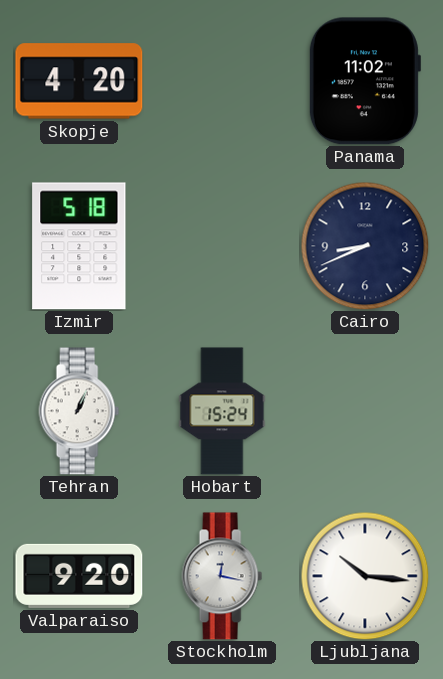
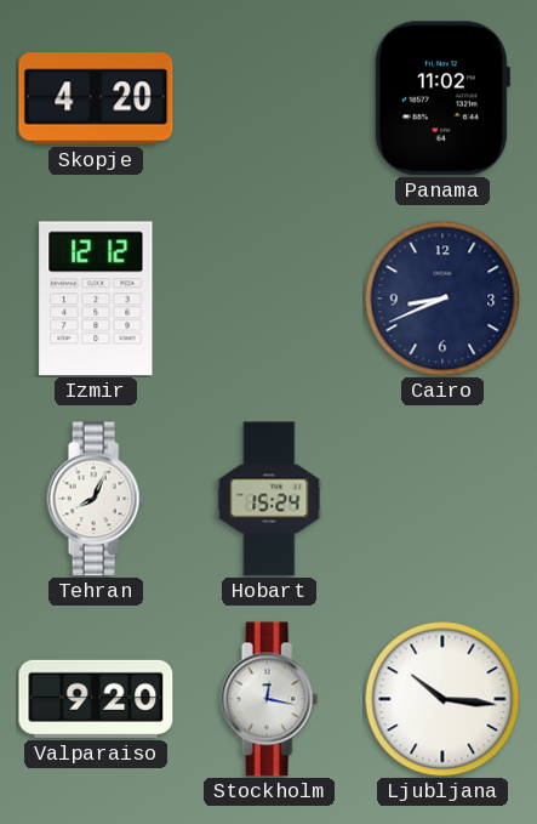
Izmir: 5:18 -> 12:12 (96, 299)
Tehran: 1:04 -> 8:04 (96, 499)
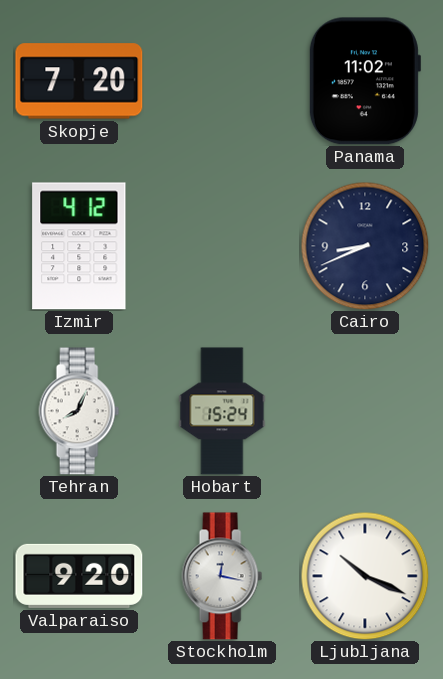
Skopje: 4:20 -> 7:20 (79, 81)
Izmir: 12:12 -> 4:12 (79, 246)
Ljubljana: 10:16 -> 10:19 (365, 576)
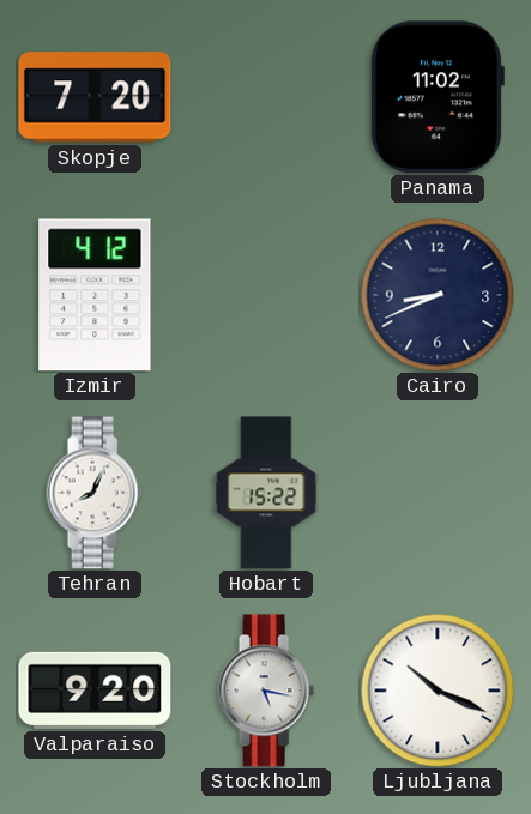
Hobart: 15:24 -> 15:22 (266, 493)
Stockholm: 12:17 -> 5:17 (266, 691)
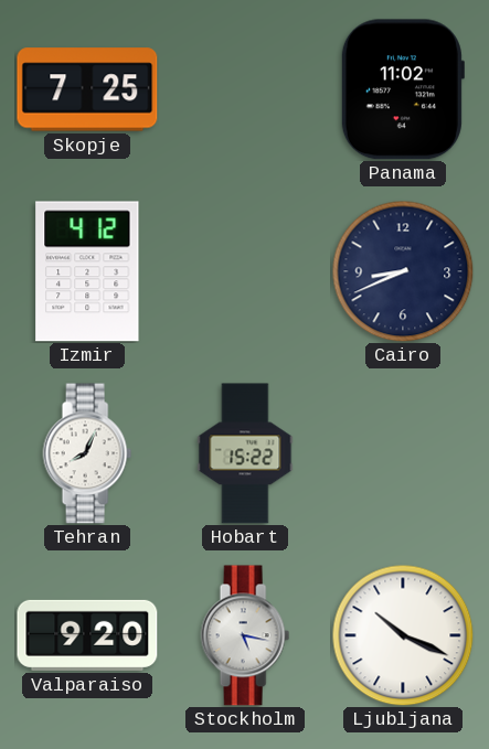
Skopje: 7:20 -> 7:25 (87, 89)
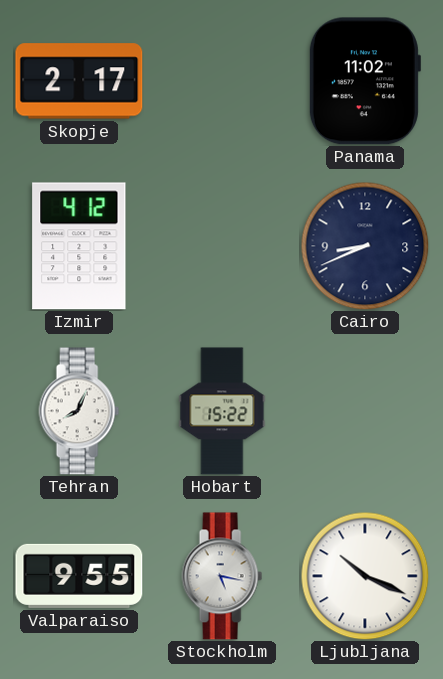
Skopje: 7:25 -> 2:17 (79, 81)
Valparaiso: 9:20 -> 9:55 (79, 576)
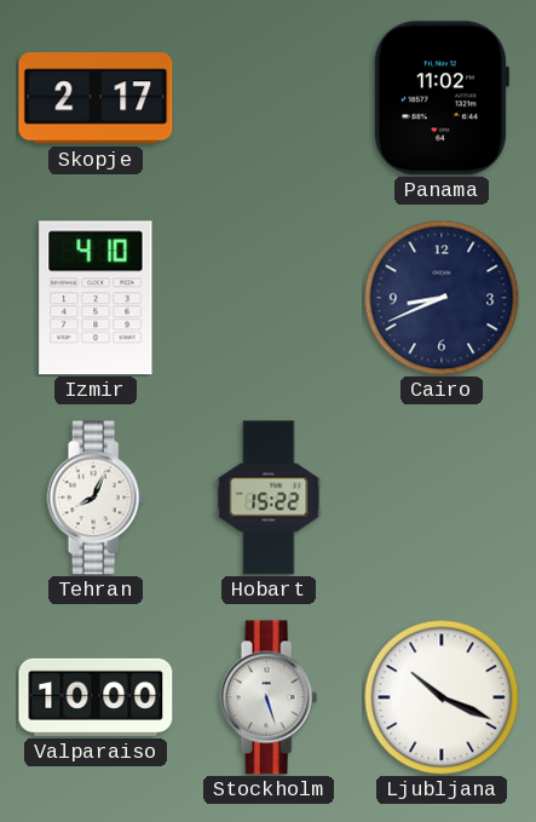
Izmir: 4:12 -> 4:10 (96, 298)
Valparaiso: 9:55 -> 10:00 (96, 697)
Stockholm: 5:17 -> 5:27 (269, 697)
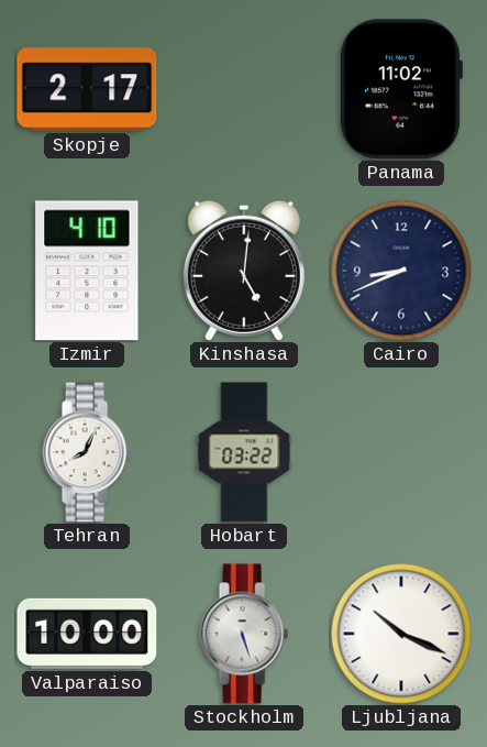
Kinshasa: none -> 5:01 (244, 271)
Hobart: 15:22 -> 03:22 (244, 452)
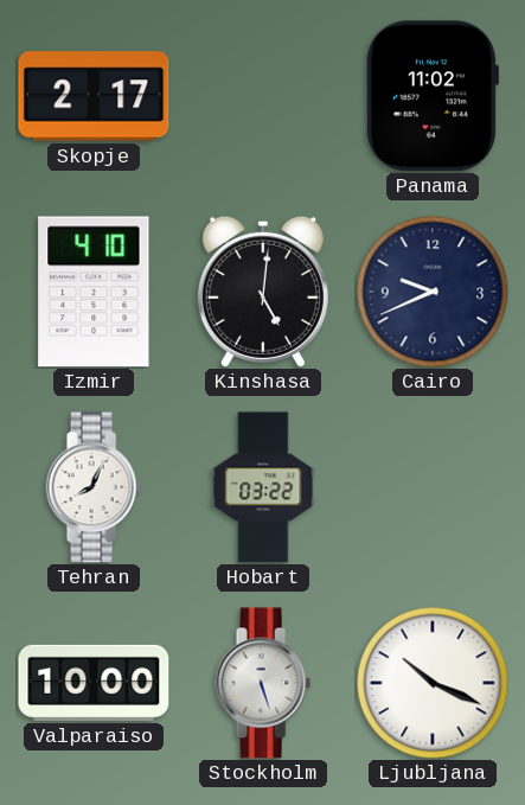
Cairo: 8:41 -> 9:41 (433, 292)
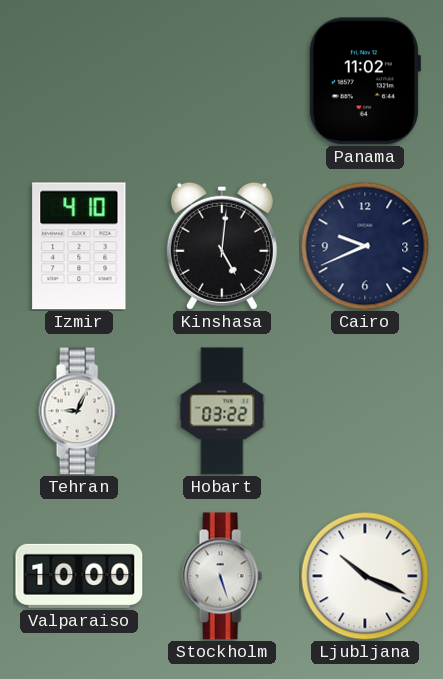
Skopje: 2:17 -> none (94, 96)
Tehran: 8:04 -> 9:04 (79, 411)
